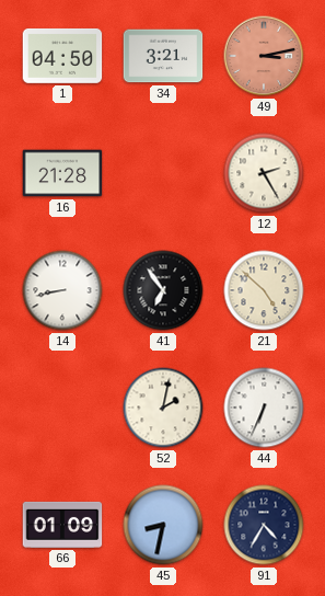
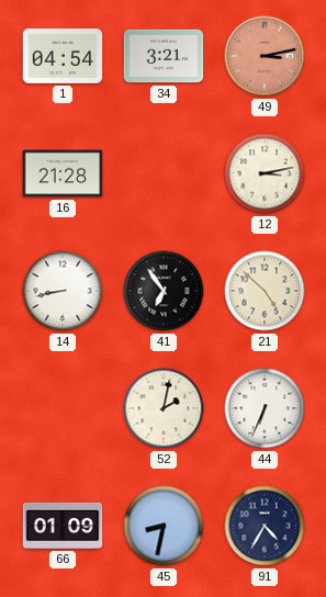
1: 04:50 -> 04:54 (63, 56)
12: 2:25 -> 3:13 (265, 173)
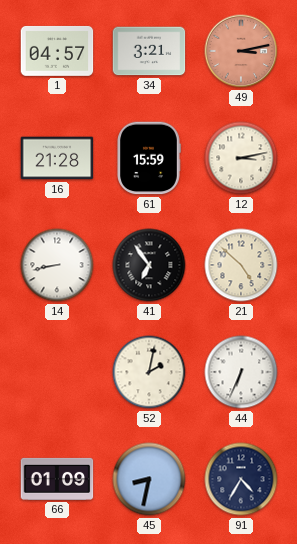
1: 04:54 -> 04:57 (57, 51)
61: none -> 15:59 (149, 158)
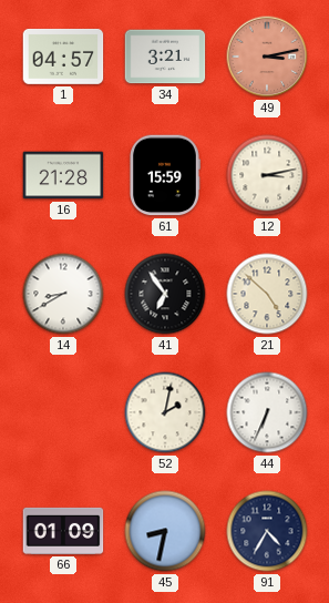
14: 8:43 -> 8:40 (63, 294)
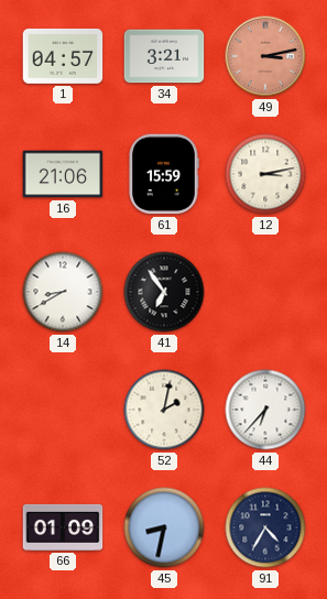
16: 21:28 -> 21:06 (63, 174)
21: 4:52 -> none (267, 294)
44: 6:34 -> 6:37 (265, 410)
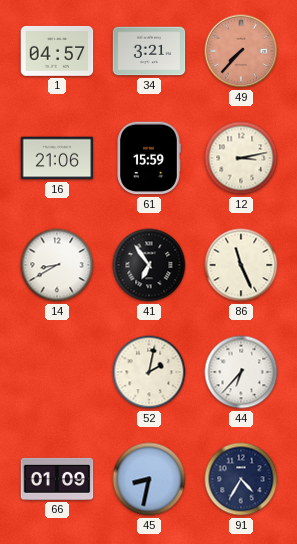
49: 3:13 -> 7:37 (241, 51)
86: none -> 11:26 (241, 265)
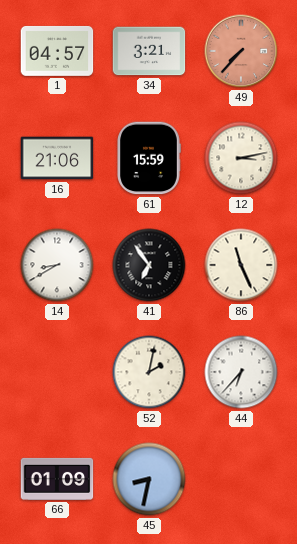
91: 4:35 -> none (241, 479)
